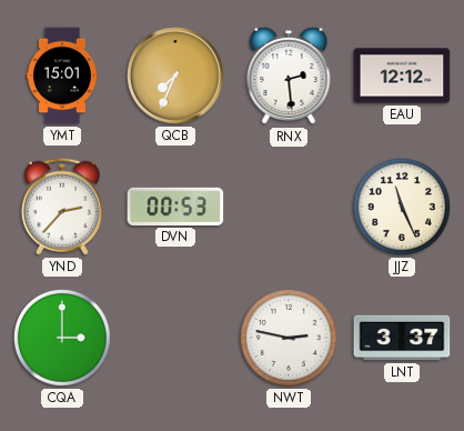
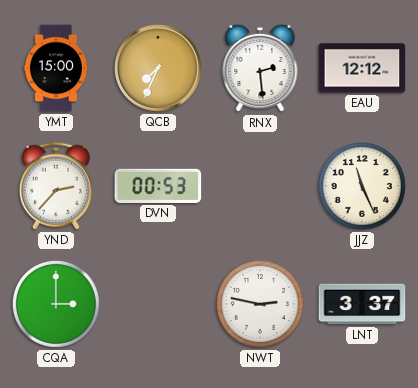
YMT: 15:01 -> 15:00 (56, 68)
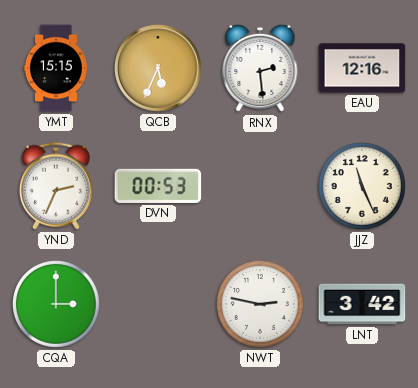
YMT: 15:00 -> 15:15 (56, 68)
QCB: 7:34 -> 5:34 (158, 68)
EAU: 12:12 -> 12:16 (362, 68)
YND: 2:37 -> 2:34 (56, 186)
LNT: 3:37 -> 3:42 (362, 304)
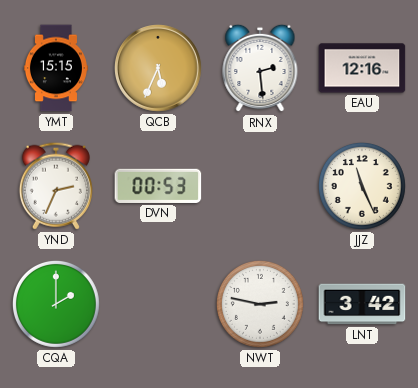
CQA: 3:00 -> 2:00 (56, 304)
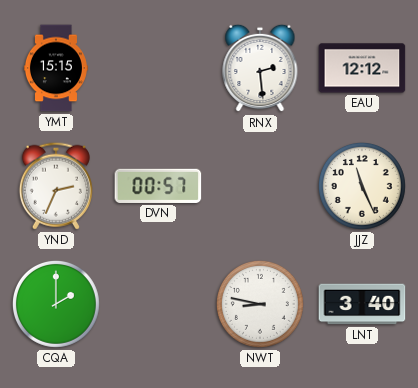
QCB: 5:34 -> none (158, 68)
EAU: 12:16 -> 12:12 (362, 68)
DVN: 00:53 -> 00:57 (158, 186)
NWT: 2:47 -> 8:47 (260, 304)
LNT: 3:42 -> 3:40 (362, 304)
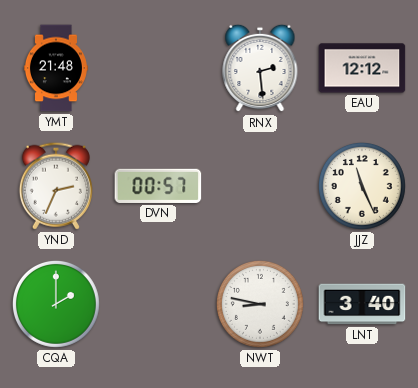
YMT: 15:15 -> 21:48 (56, 68)
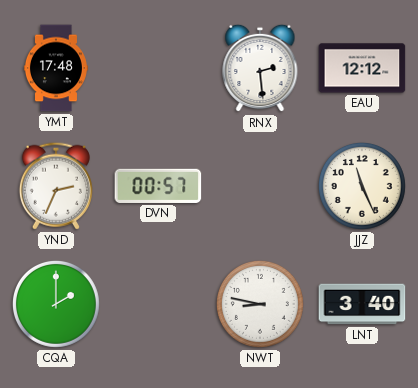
YMT: 21:48 -> 17:48 (56, 68)
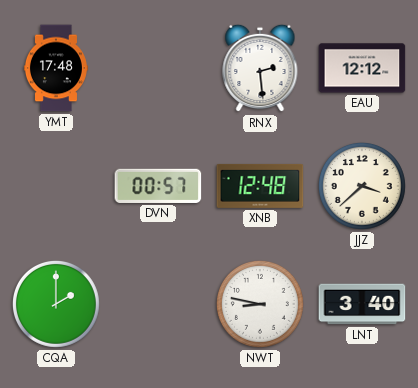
YND: 2:34 -> none (56, 186)
XNB: none -> 12:48 (260, 186)
JJZ: 11:26 -> 3:38 (362, 186)
